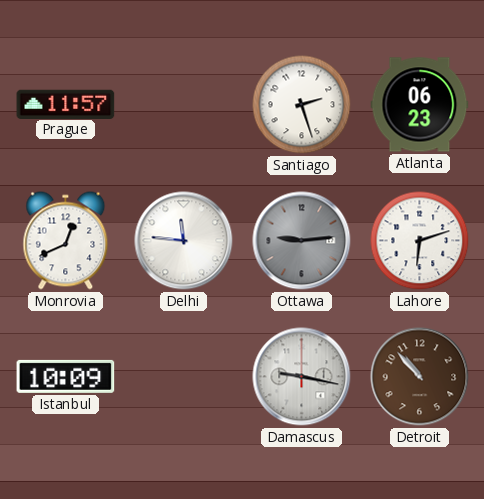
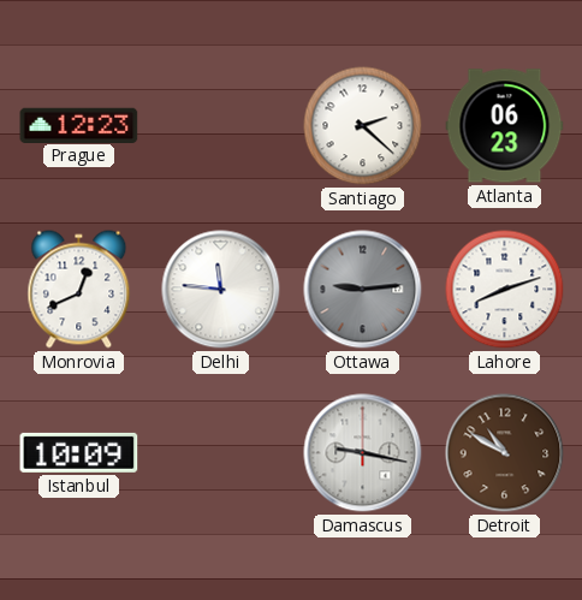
Prague: 11:57 -> 12:23 (79, 125)
Santiago: 2:27 -> 2:22 (363, 126)
Lahore: 6:12 -> 8:12 (505, 290)
Detroit: 10:53 -> 10:50 (505, 453)
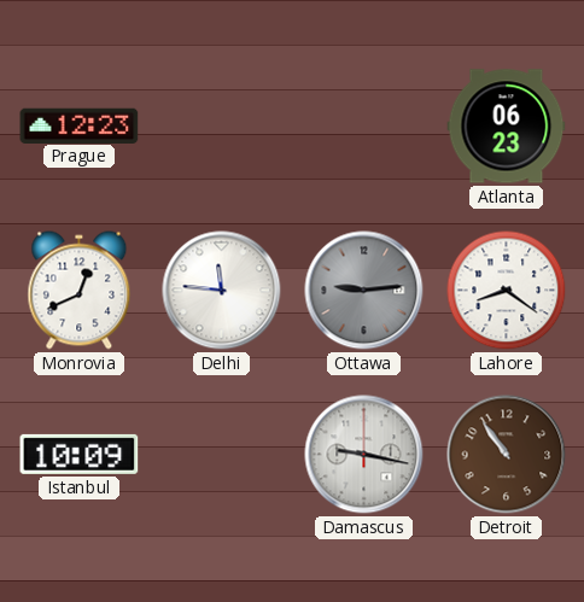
Santiago: 2:22 -> none (363, 126)
Lahore: 8:12 -> 8:21 (507, 291)
Detroit: 10:50 -> 10:54 (507, 455)
